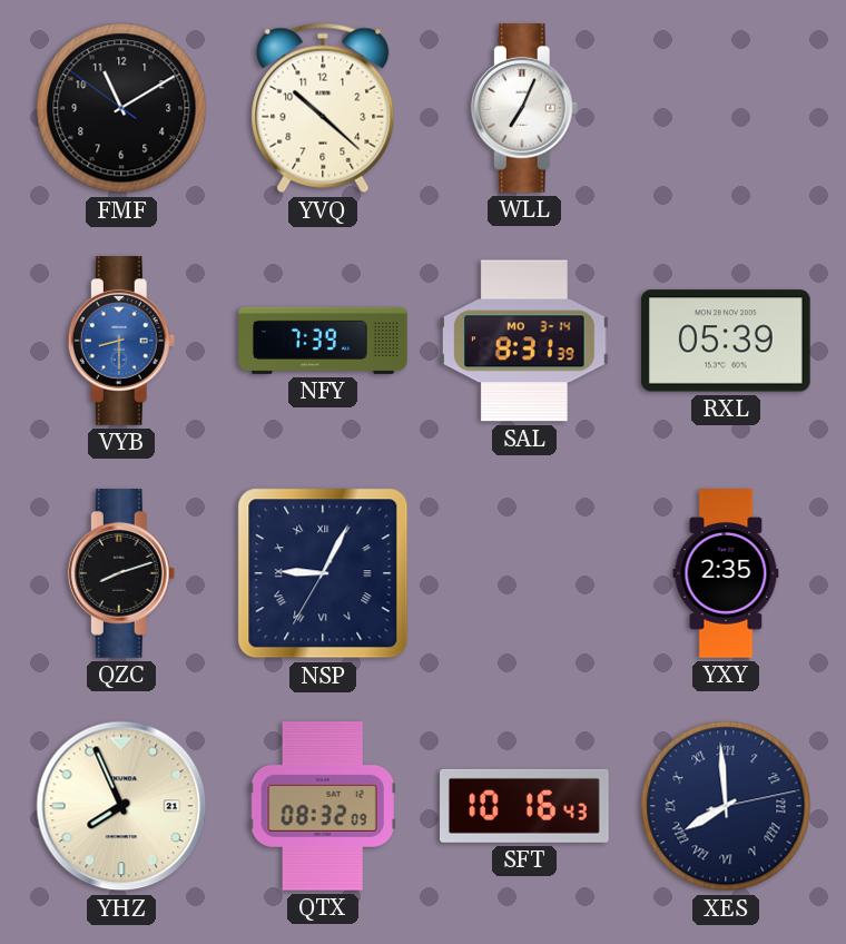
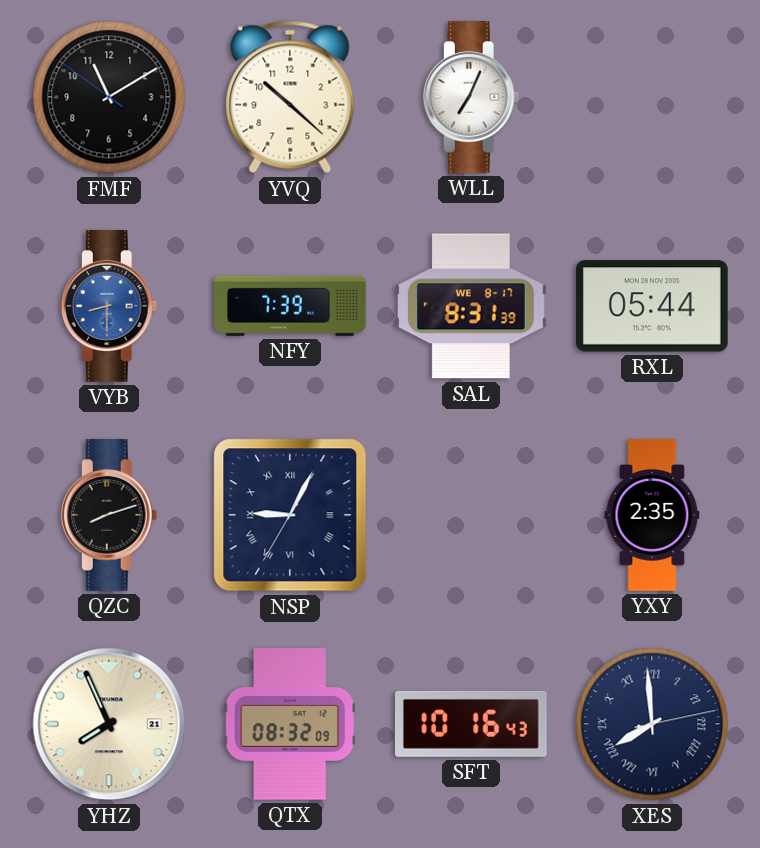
SAL date: MO 3-14 -> WE 8-17 (471, 306)
RXL: 05:39 -> 05:44 (652, 306)
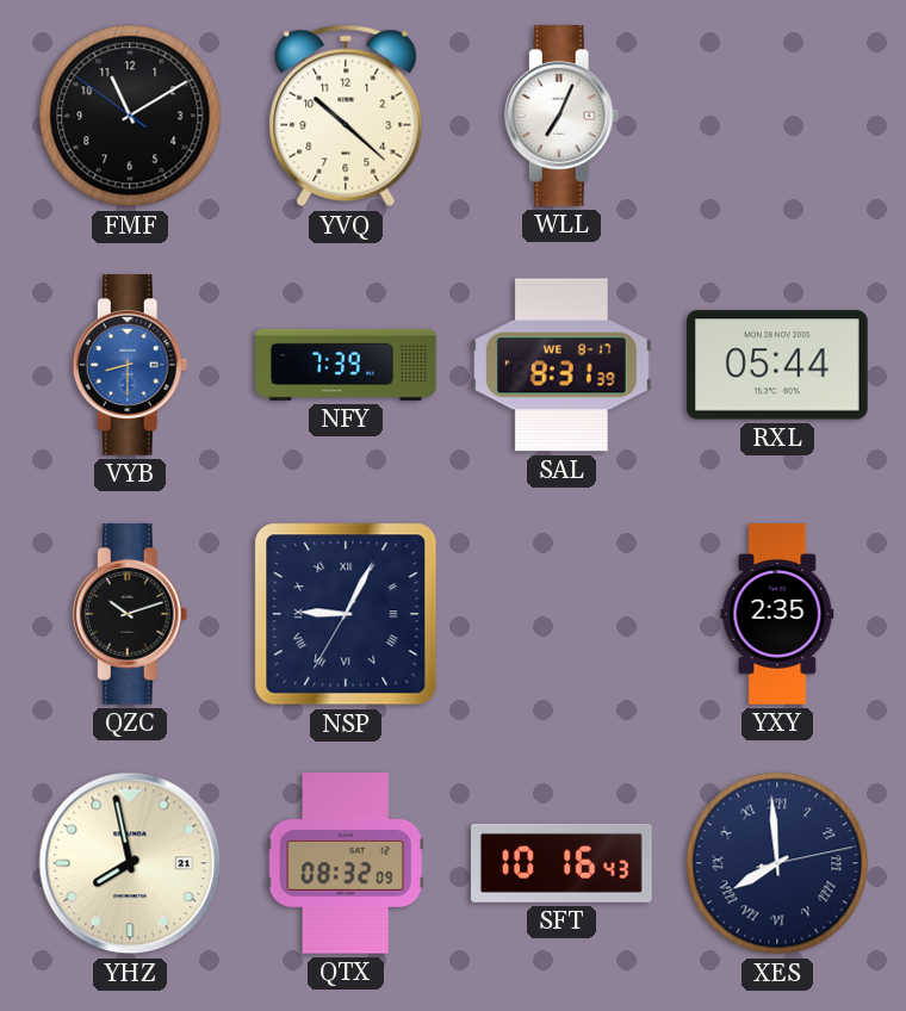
QZC: 8:12 -> 10:12 (130, 615)
YHZ: 7:56 -> 7:58 (130, 863)
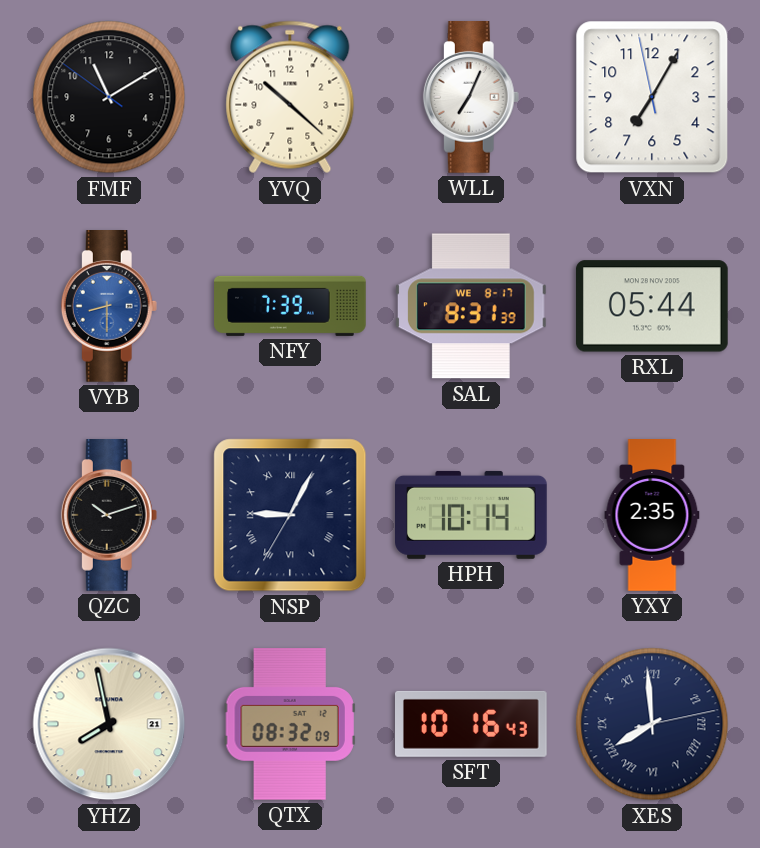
VXN: none -> 7:04 (652, 97)
HPH: none -> 10:14 (472, 515)
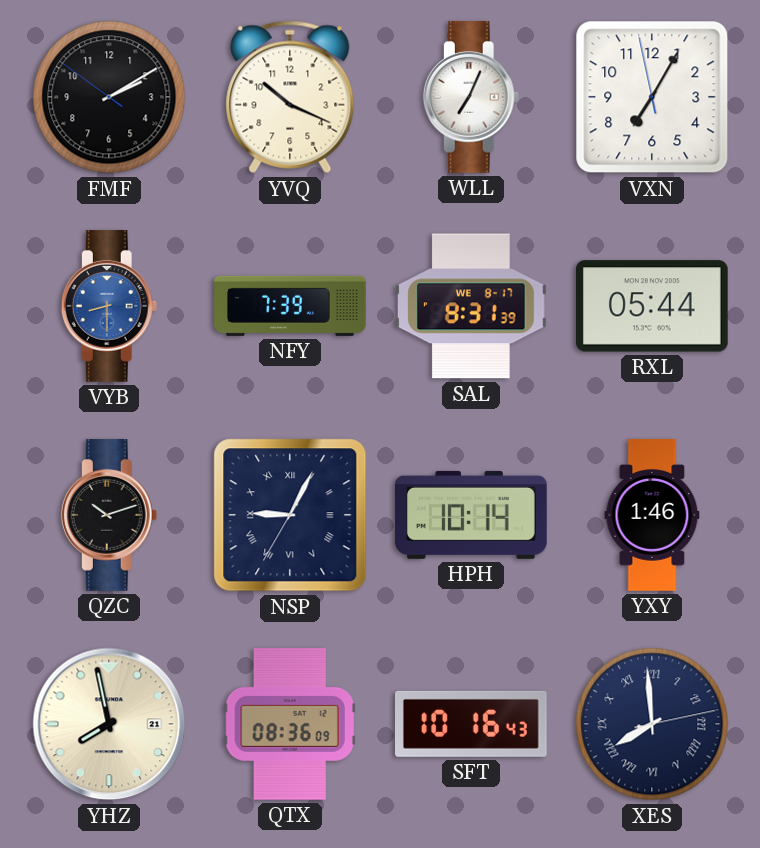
FMF: 11:09 -> 2:09 (109, 97)
YVQ: 10:22 -> 10:19 (290, 97)
YXY: 2:35 -> 1:46 (652, 515)
QTX: 08:32 -> 08:36 (290, 725)
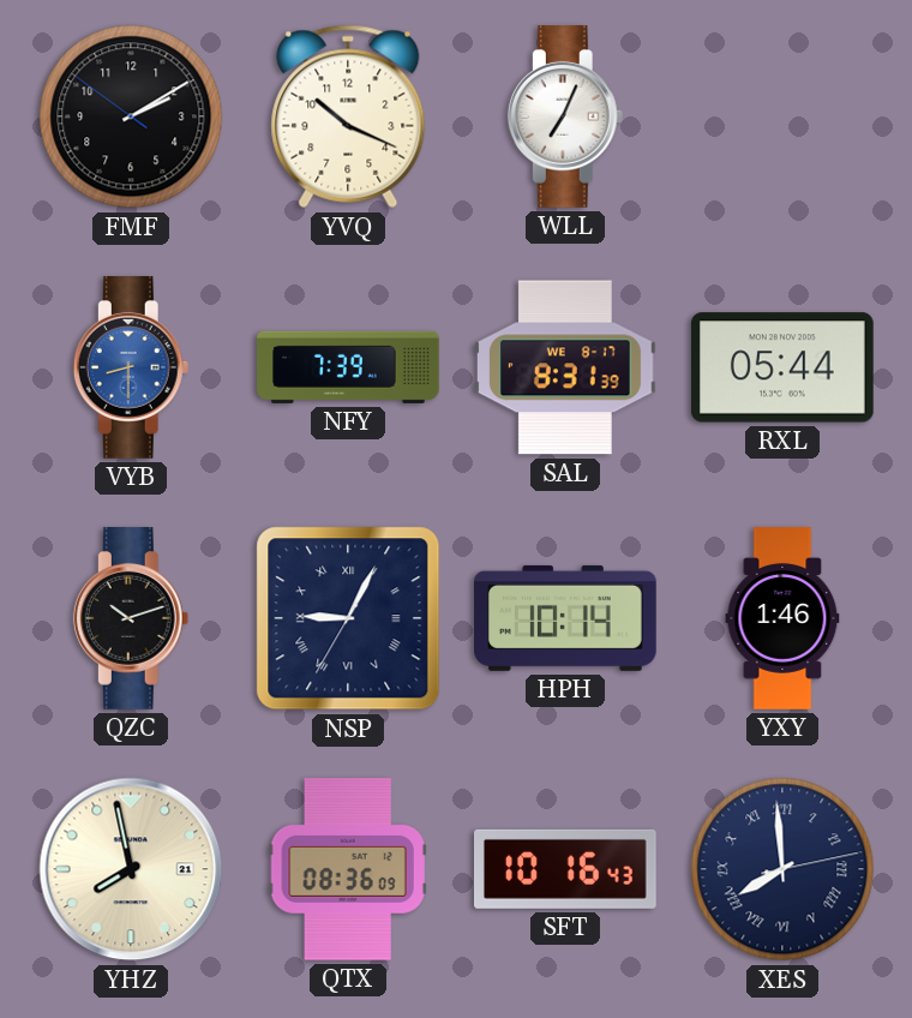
VXN: 7:04 -> none (652, 97)
